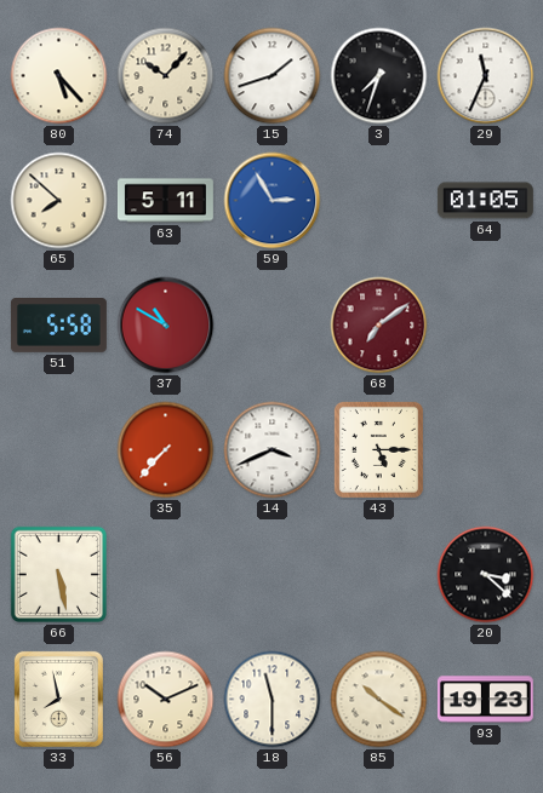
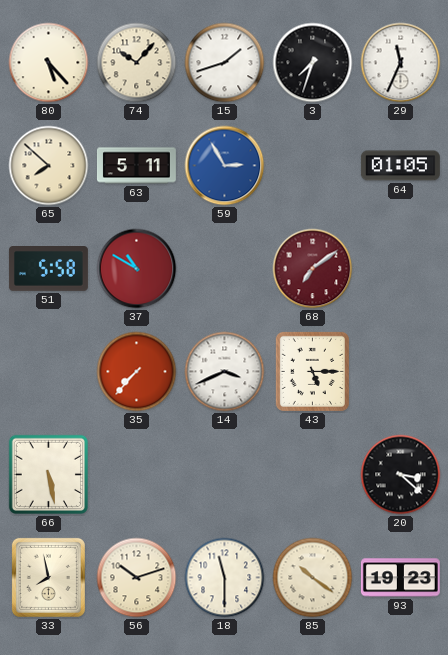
56: 10:11 -> 10:12 (137, 578)
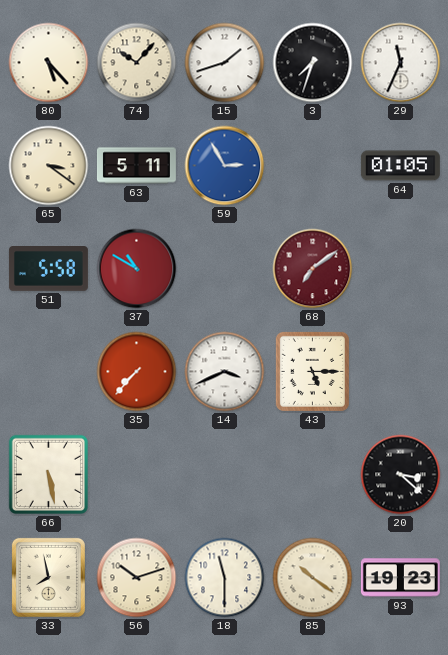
65: 7:52 -> 3:21 (49, 166)
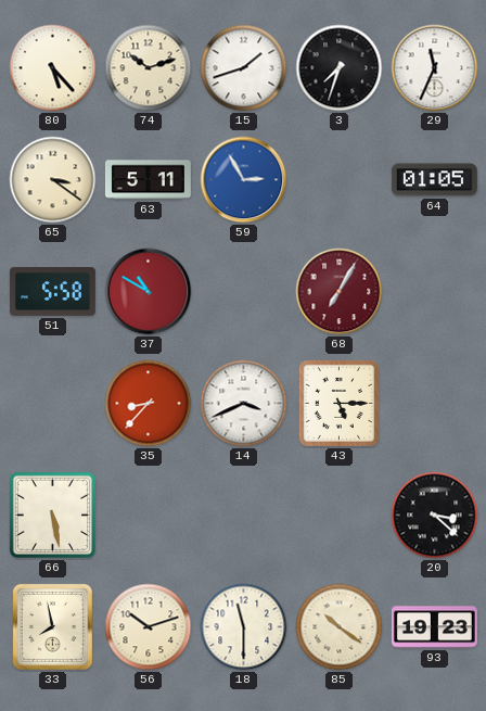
74: 10:07 -> 10:12 (149, 68)
68: 7:09 -> 7:05 (340, 292)
35: 7:37 -> 8:37 (149, 404)
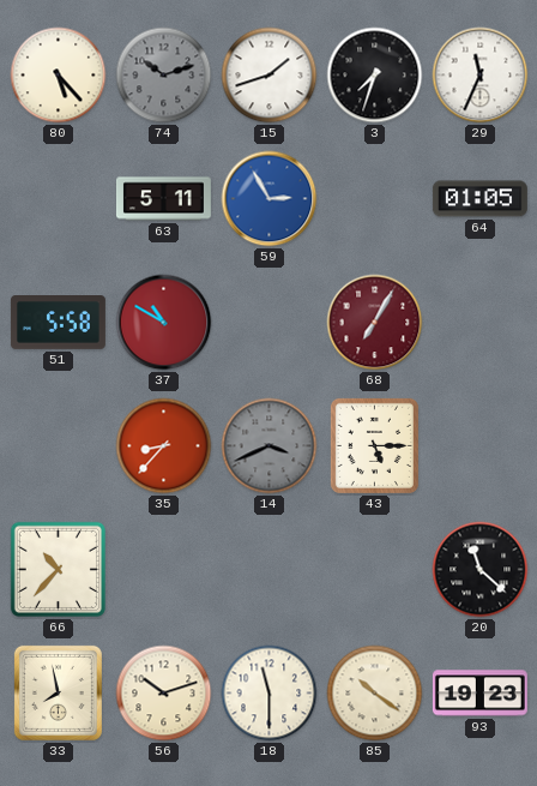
74 dial: cream -> grey (164, 76)
65: 3:21 -> none (53, 180)
14 dial: white -> grey (270, 446)
66: 5:28 -> 10:37 (58, 569)
20: 3:22 -> 11:22 (481, 570)
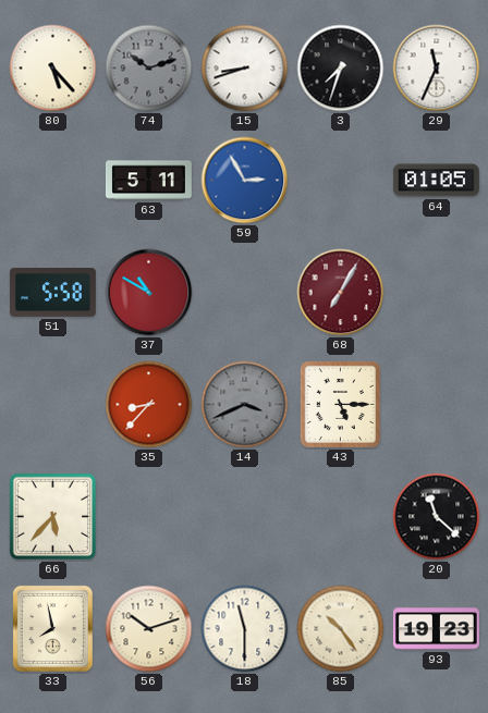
15: 1:42 -> 8:42 (245, 69)
66: 10:37 -> 5:37 (52, 516)
85: 10:21 -> 10:24 (341, 629)
